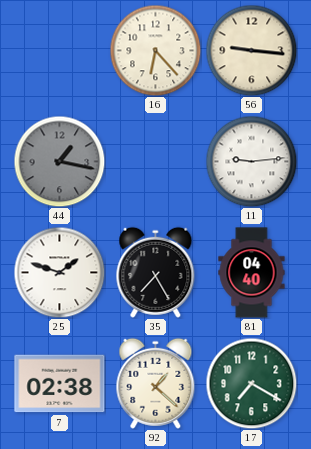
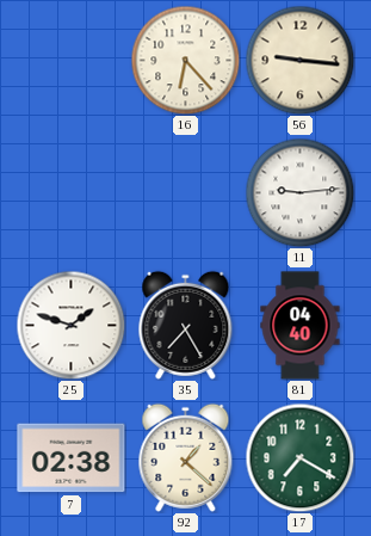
44: 1:17 -> none (59, 161)
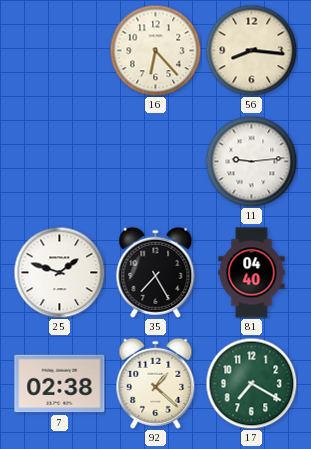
56: 9:16 -> 8:16 (251, 50)
